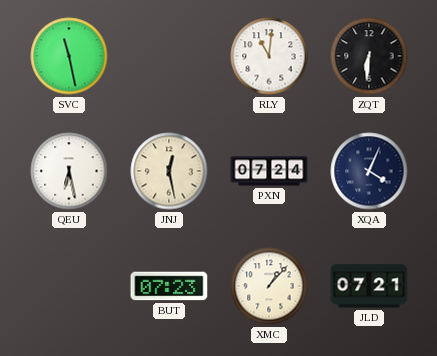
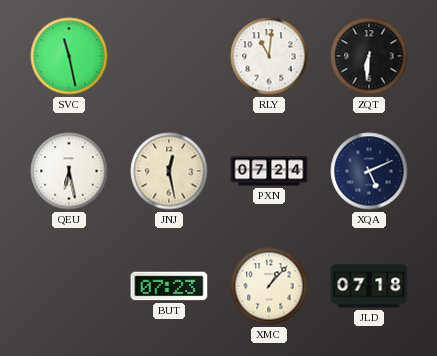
XQA: 4:04 -> 5:11 (369, 171)
JLD: 07:21 -> 07:18 (369, 286)
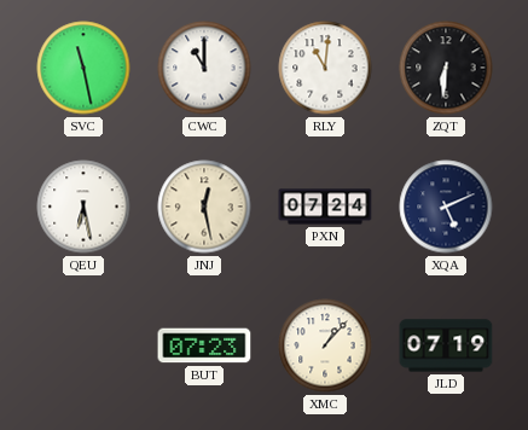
CWC: none -> 11:00 (204, 68)
JLD: 07:18 -> 07:19 (446, 345)
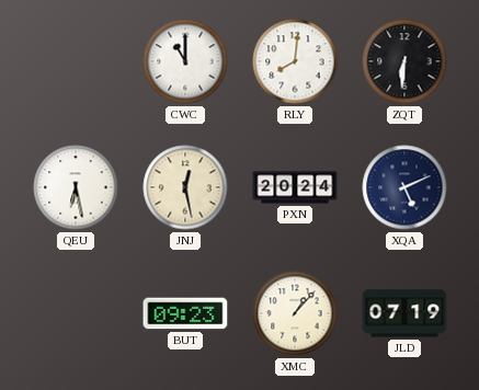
SVC: 11:28 -> none (83, 68)
RLY: 11:01 -> 8:01 (295, 61)
PXN: 07:24 -> 20:24 (295, 187)
BUT: 07:23 -> 09:23 (185, 313)
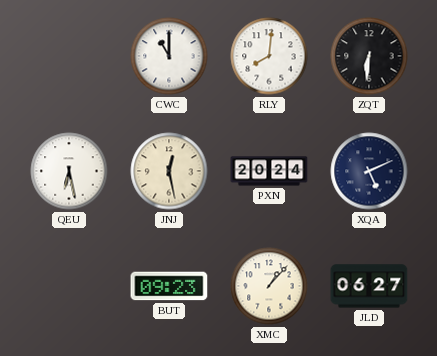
JLD: 07:19 -> 06:27 (369, 286)
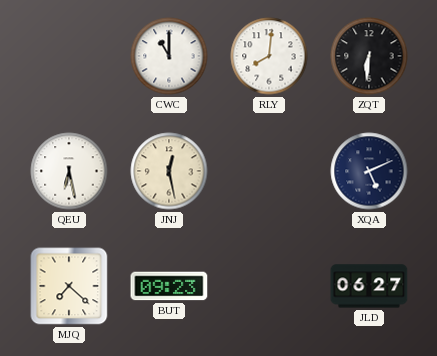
PXN: 20:24 -> none (269, 171)
MJQ: none -> 7:22 (69, 286)
XMC: 1:07 -> none (269, 286)
